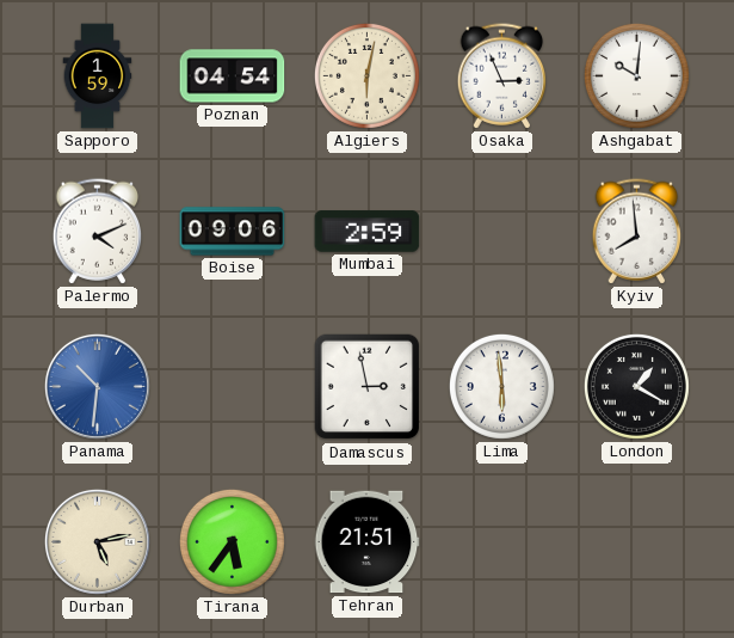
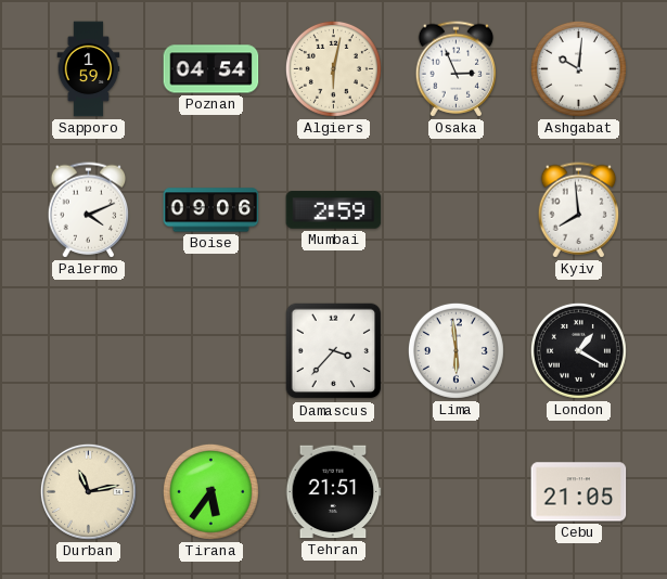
Panama: 10:31 -> none (97, 386)
Damascus: 2:58 -> 3:37 (334, 351)
Durban: 5:13 -> 11:13 (88, 491)
Cebu: none -> 21:05 (579, 492)
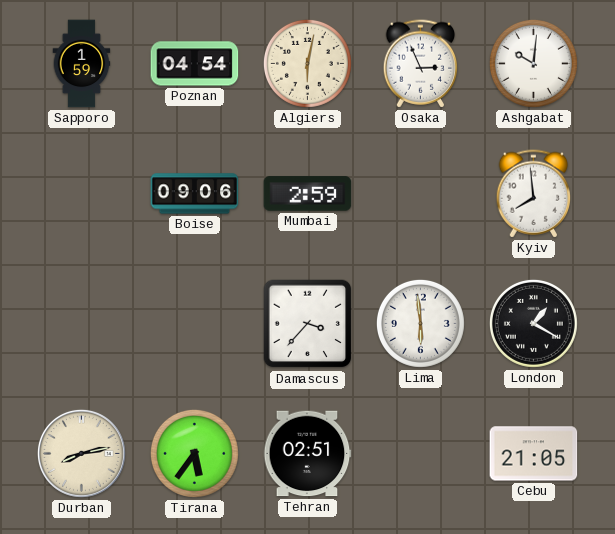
Palermo: 4:11 -> none (89, 210)
Durban: 11:13 -> 8:13 (81, 453)
Tehran: 21:51 -> 02:51 (307, 454)
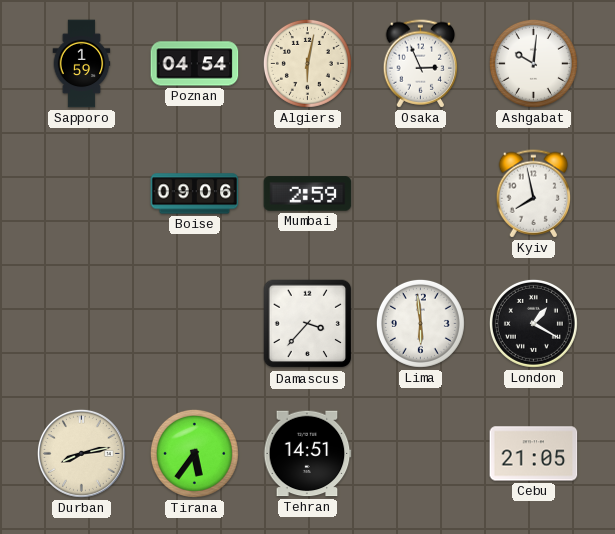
Kyiv: 7:59 -> 7:58 (534, 194)
Tehran: 02:51 -> 14:51 (307, 454)
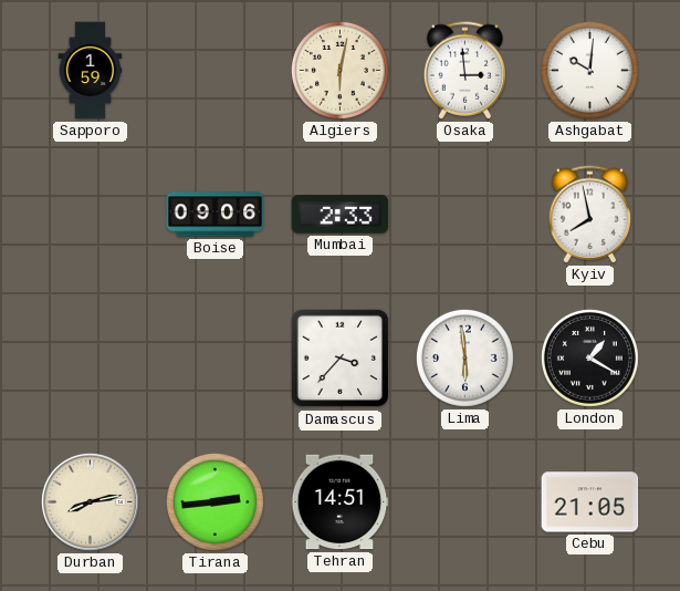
Poznan: 04:54 -> none (195, 64)
Osaka: 2:56 -> 2:59 (465, 71)
Mumbai: 2:59 -> 2:33 (341, 215)
Tirana: 5:36 -> 2:44 (215, 501)
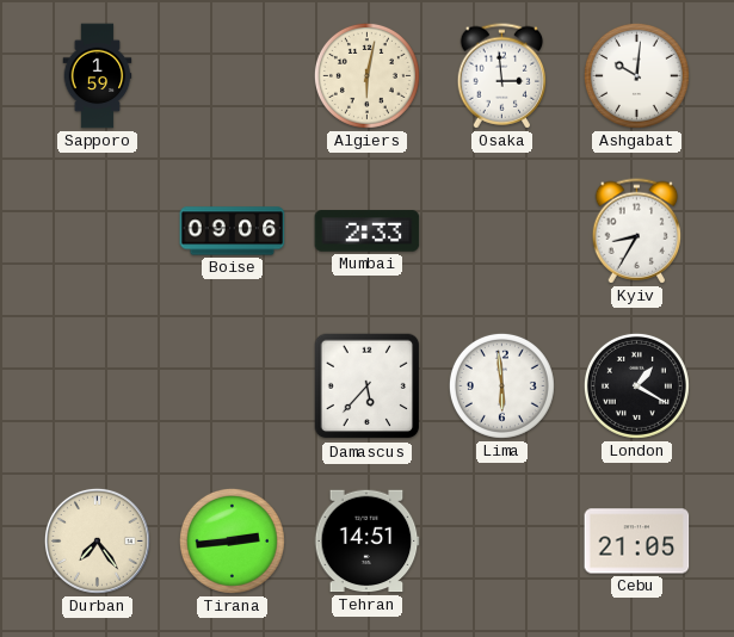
Kyiv: 7:58 -> 8:35 (637, 231)
Damascus: 3:37 -> 5:37 (368, 386)
Durban: 8:13 -> 7:24 (97, 540)
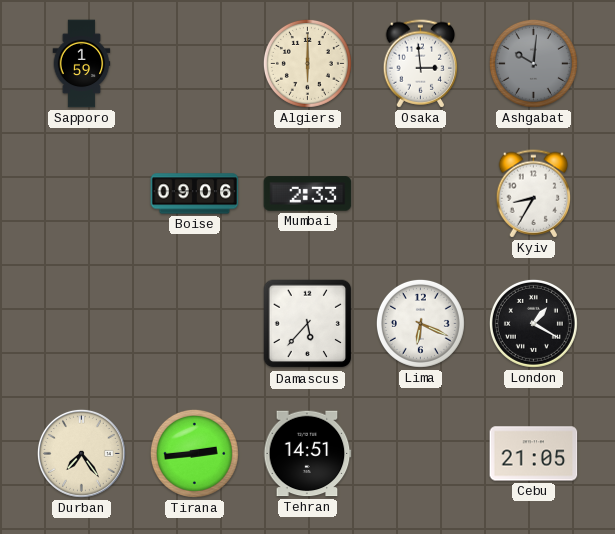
Algiers: 6:02 -> 6:00 (307, 63)
Ashgabat dial: white -> grey (533, 63)
Lima: 5:59 -> 6:19 (420, 323)
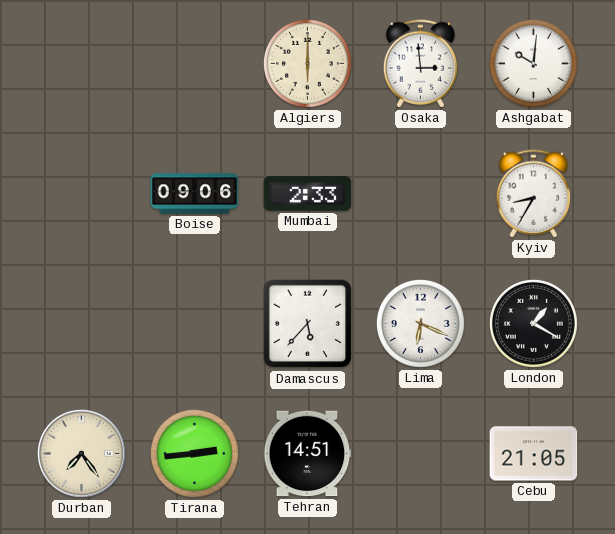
Sapporo: 1:59 -> none (82, 64)
Ashgabat dial: grey -> white (533, 63)
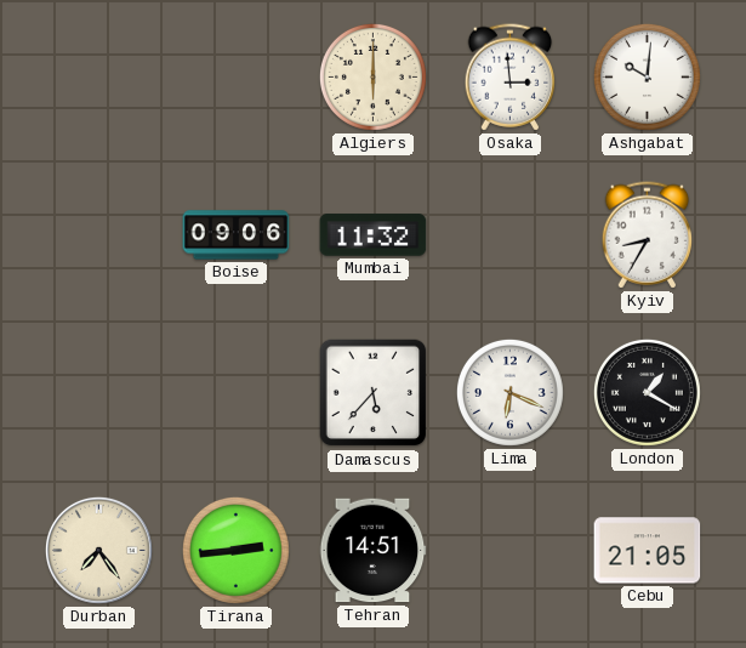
Mumbai: 2:33 -> 11:32 (374, 235)
